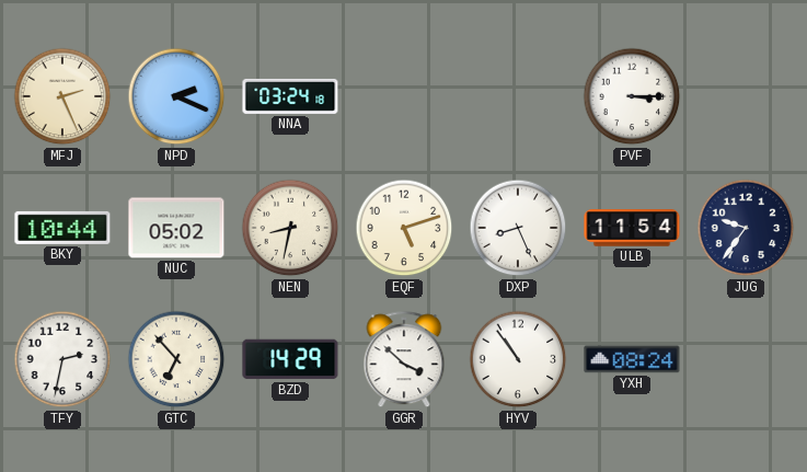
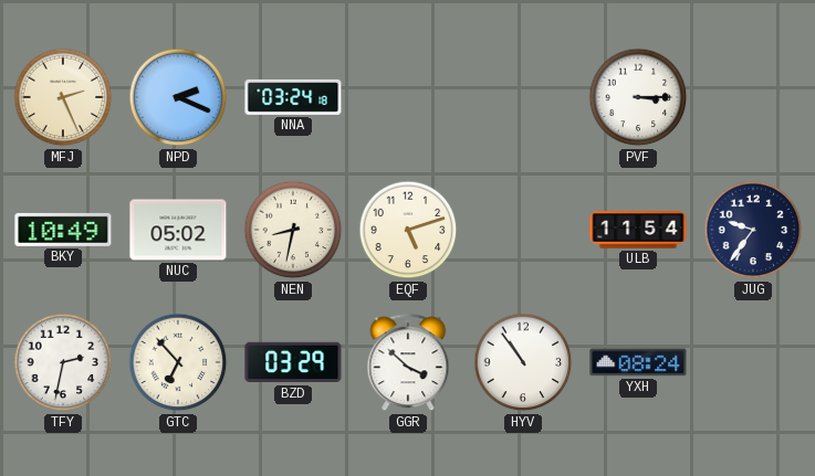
BKY: 10:44 -> 10:49 (63, 230)
DXP: 8:26 -> none (518, 228)
BZD: 14:29 -> 03:29 (293, 362)
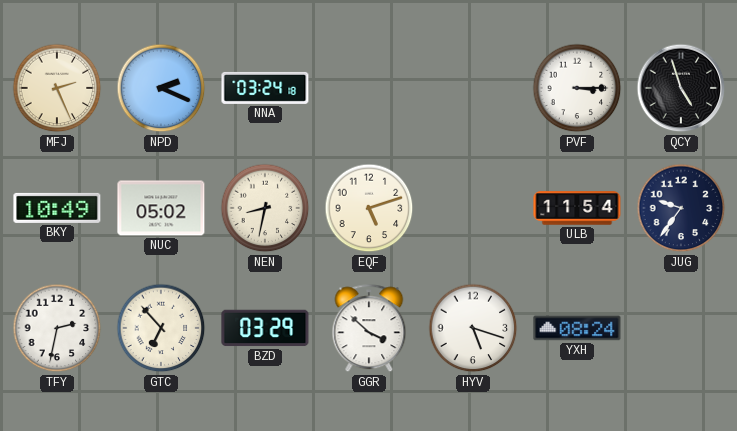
QCY: none -> 4:57 (681, 88)
HYV: 10:54 -> 5:18 (473, 328)
